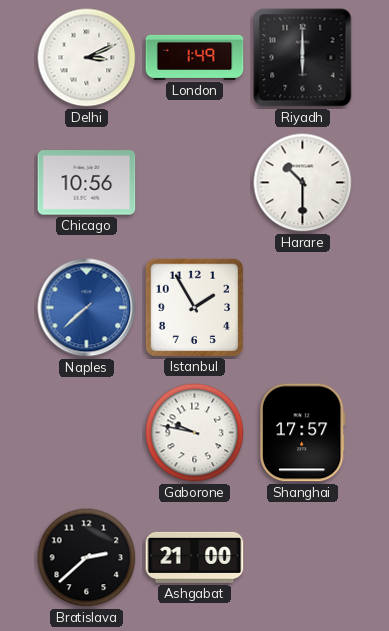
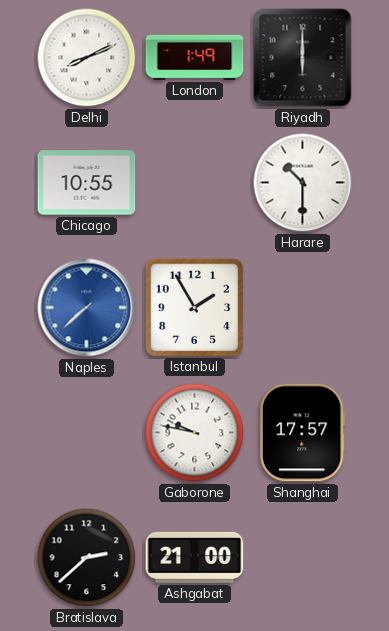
Delhi: 3:11 -> 8:11 (87, 58)
Chicago: 10:56 -> 10:55 (87, 183)
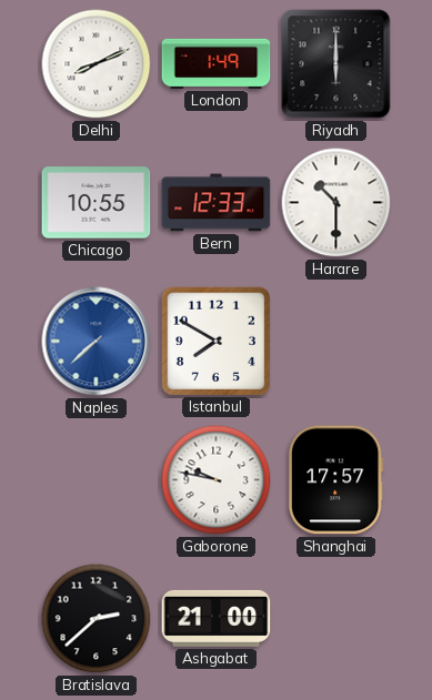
Bern: none -> 12:33 (217, 203)
Istanbul: 1:55 -> 7:50 (215, 341)
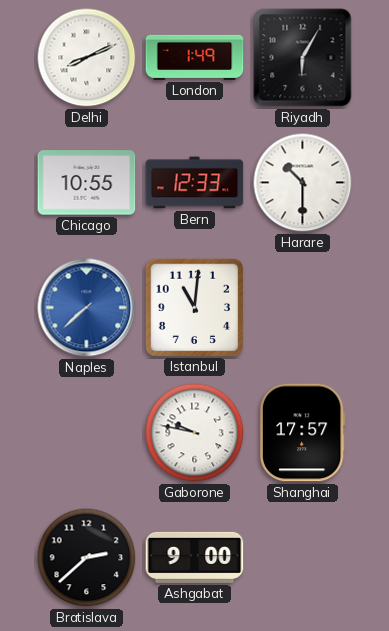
Riyadh: 6:00 -> 6:05 (303, 58)
Istanbul: 7:50 -> 11:01 (194, 307)
Ashgabat: 21:00 -> 9:00 (195, 557)
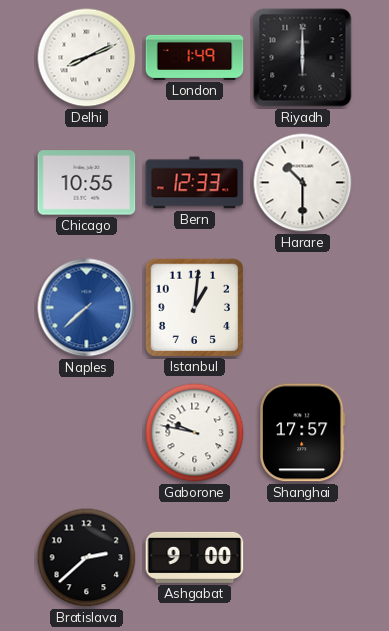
Riyadh: 6:05 -> 6:00 (303, 58)
Istanbul: 11:01 -> 1:01 (194, 307)
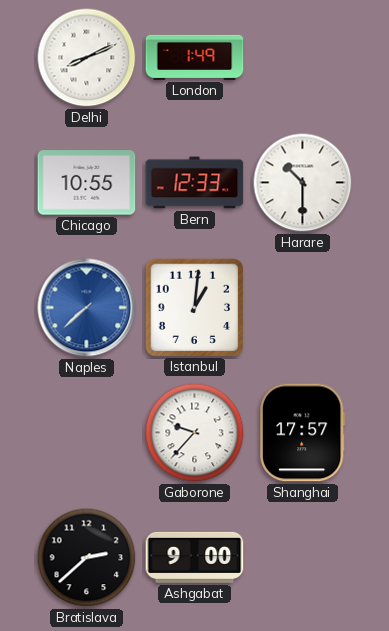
Riyadh: 6:00 -> none (303, 58)
Gaborone: 9:47 -> 9:37 (195, 433)
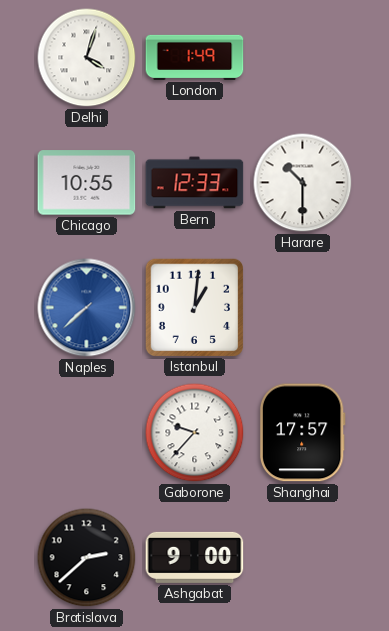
Delhi: 8:11 -> 4:03 (87, 58)
